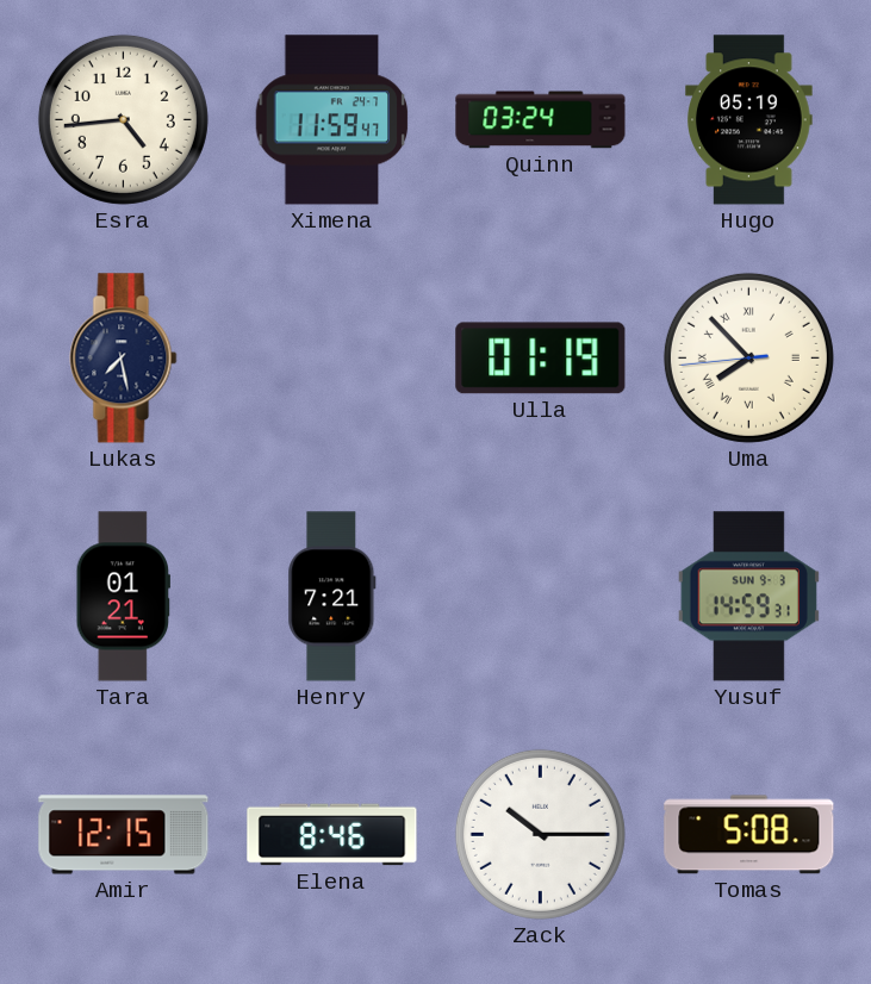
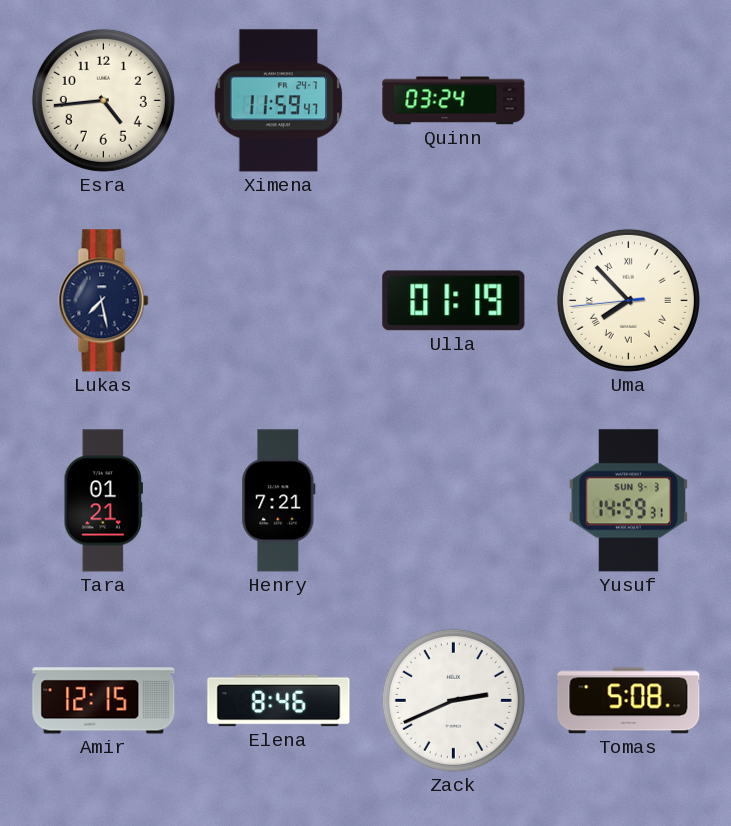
Hugo: 05:19 -> none (749, 120)
Zack: 10:15 -> 2:41 (453, 700)
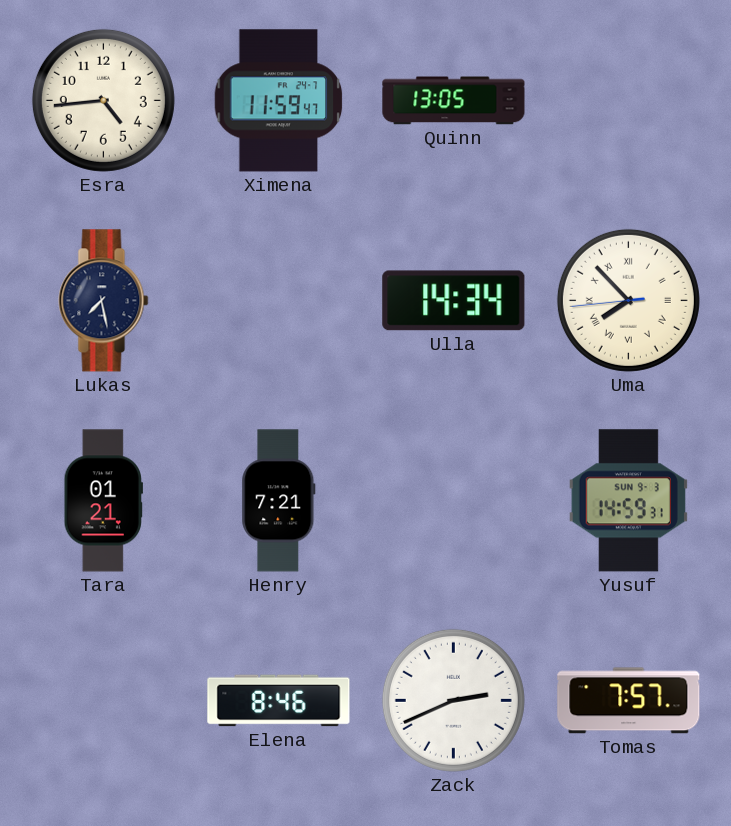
Quinn: 03:24 -> 13:05 (454, 101)
Ulla: 01:19 -> 14:34 (454, 301)
Amir: 12:15 -> none (104, 701)
Tomas: 5:08 -> 7:57 (629, 701)
